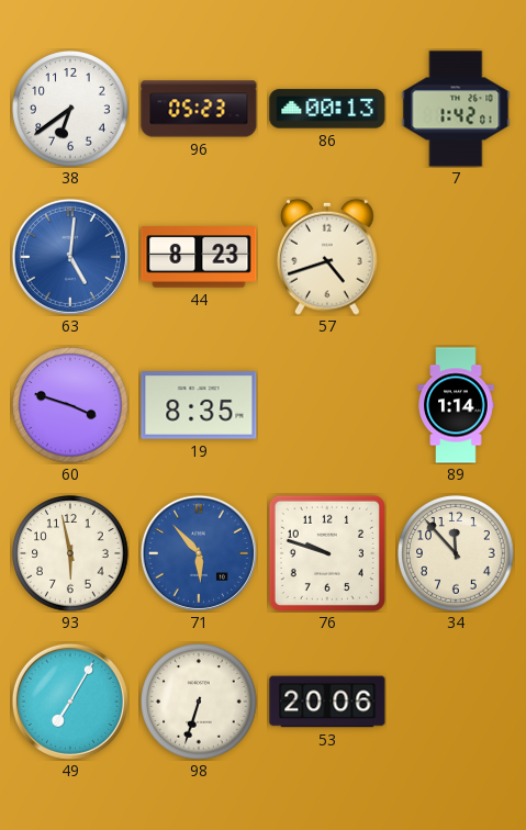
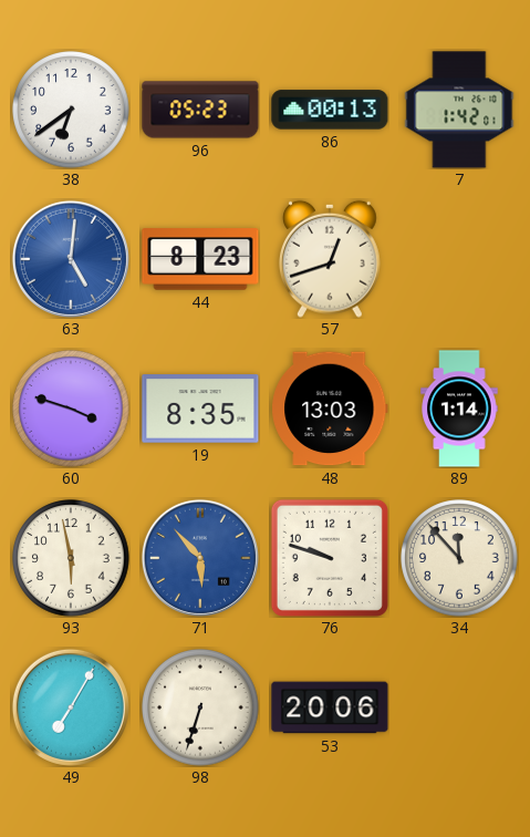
57: 4:42 -> 12:42 (330, 259)
48: none -> 13:03 (330, 409)
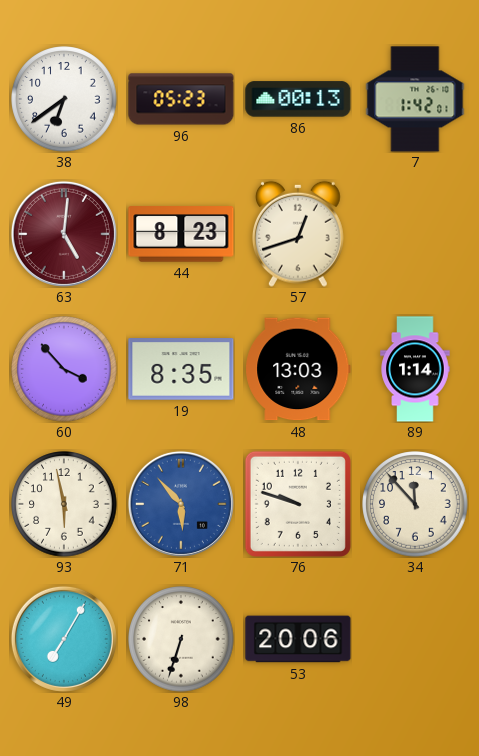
63 dial: blue -> burgundy (64, 234)
60: 3:48 -> 3:53 (64, 369)
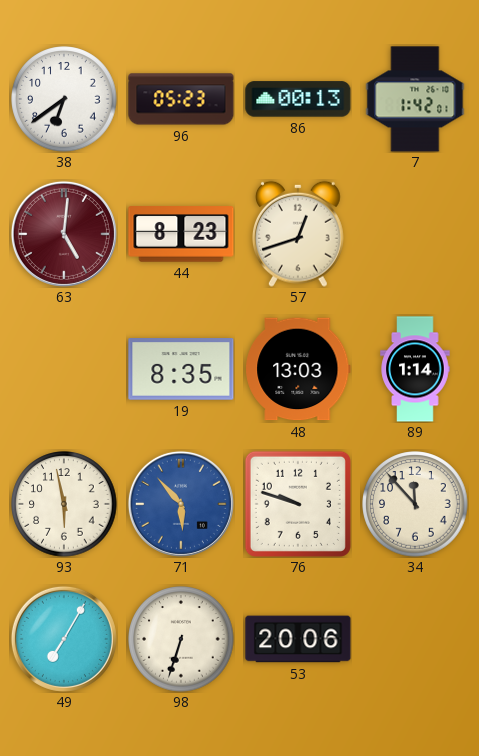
60: 3:53 -> none (64, 369)
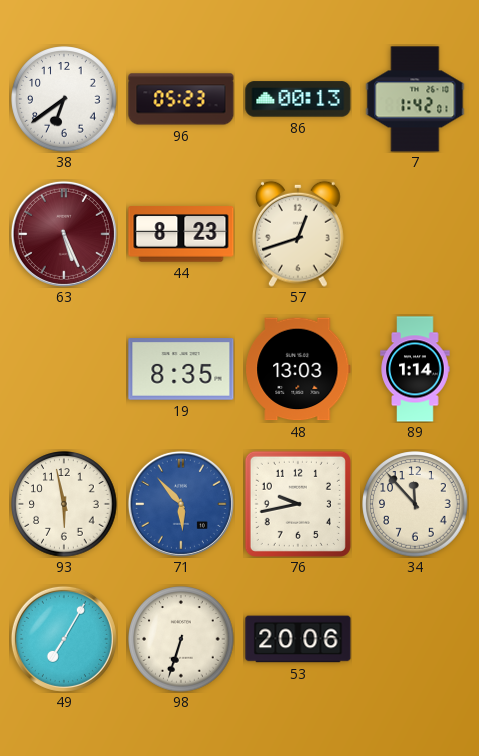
63: 5:01 -> 5:26 (64, 234)
76: 9:48 -> 9:43 (298, 504)
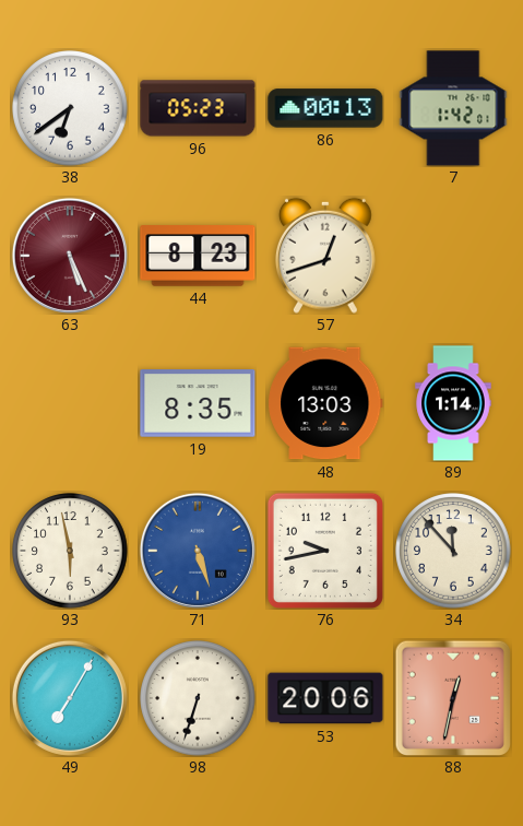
71: 5:53 -> 5:27 (198, 551)
88: none -> 12:32 (452, 697)
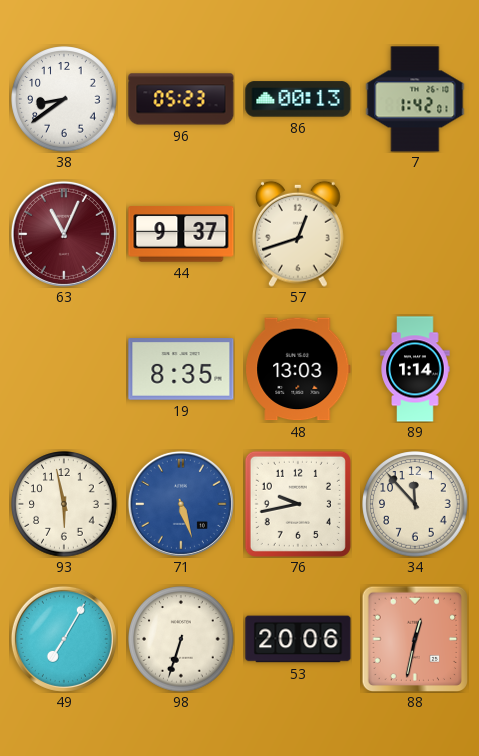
38: 6:39 -> 8:39 (64, 99)
63: 5:26 -> 11:04 (64, 234)
44: 8:23 -> 9:37 (181, 234)
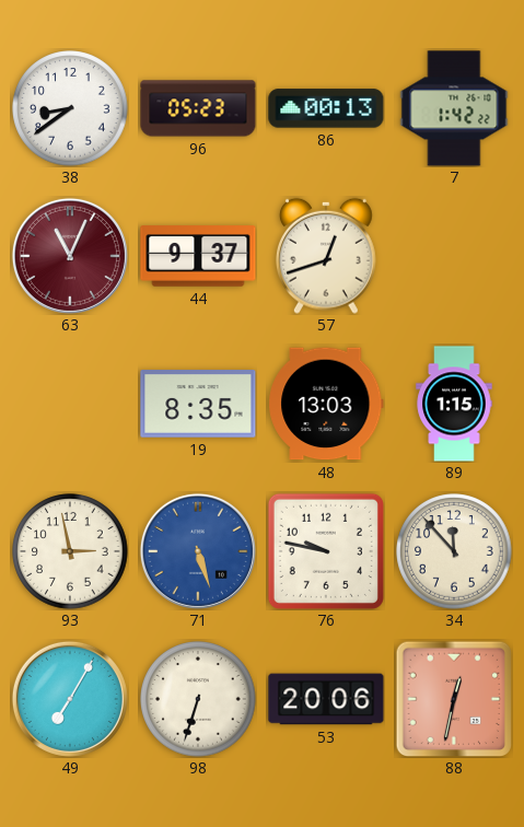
7: 1:42:01 -> 1:42:22 (454, 108)
89: 1:14 -> 1:15 (454, 404)
93: 5:58 -> 2:58 (70, 551)
76: 9:43 -> 9:47 (326, 551)
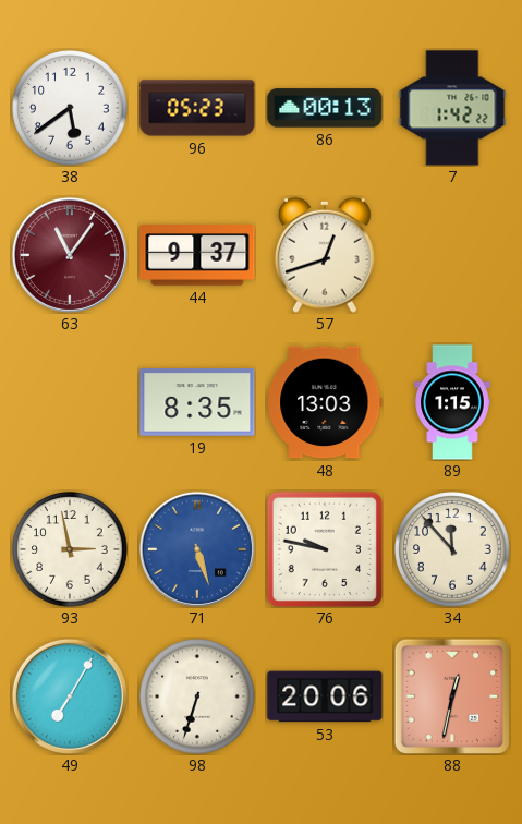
38: 8:39 -> 5:39 (70, 108)
63: 11:04 -> 11:06 (70, 255)
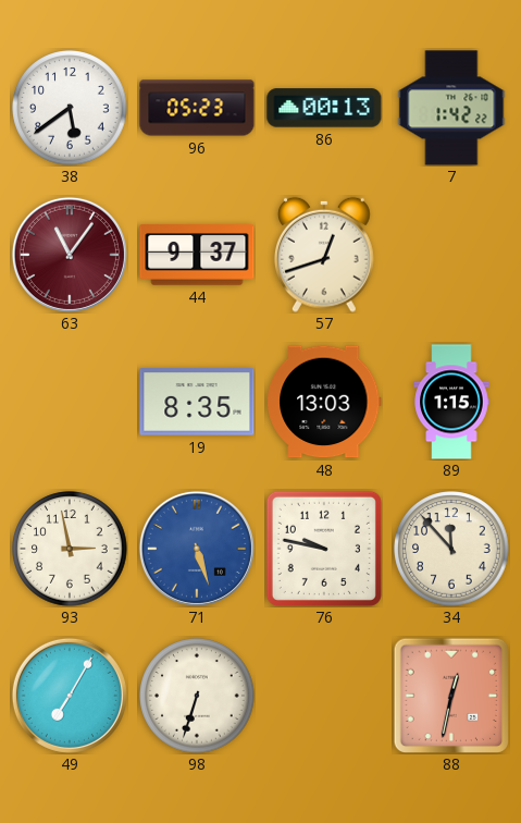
53: 20:06 -> none (325, 696)
